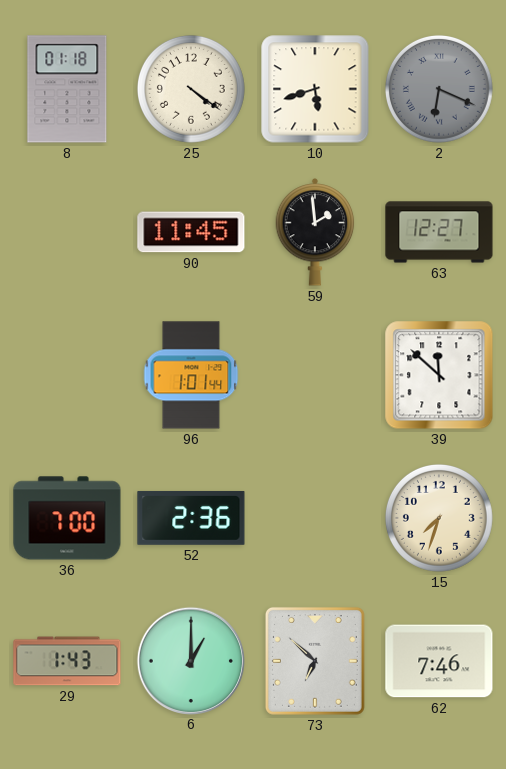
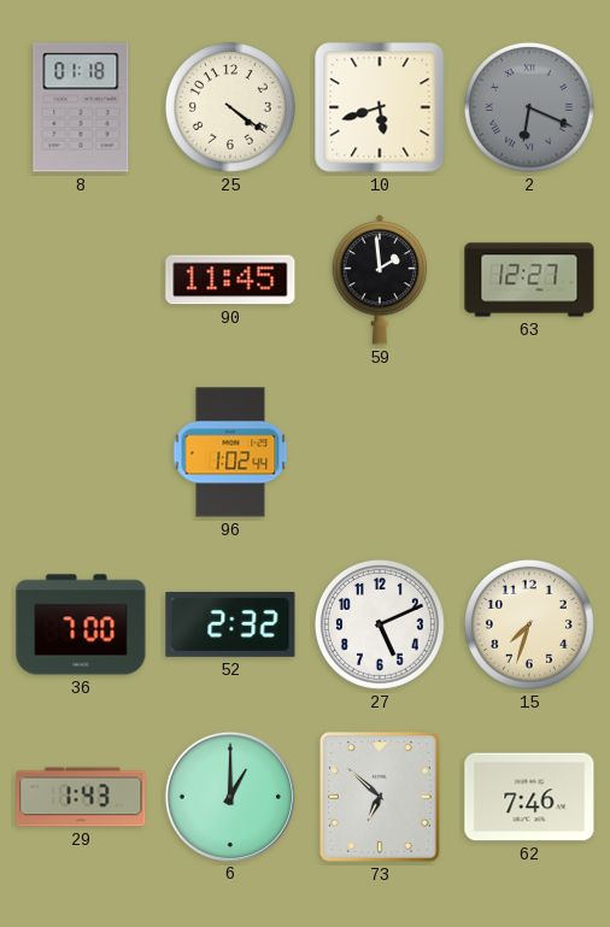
96: 1:01 -> 1:02 (230, 452)
39: 11:52 -> none (439, 375)
52: 2:36 -> 2:32 (230, 624)
27: none -> 5:11 (380, 624)
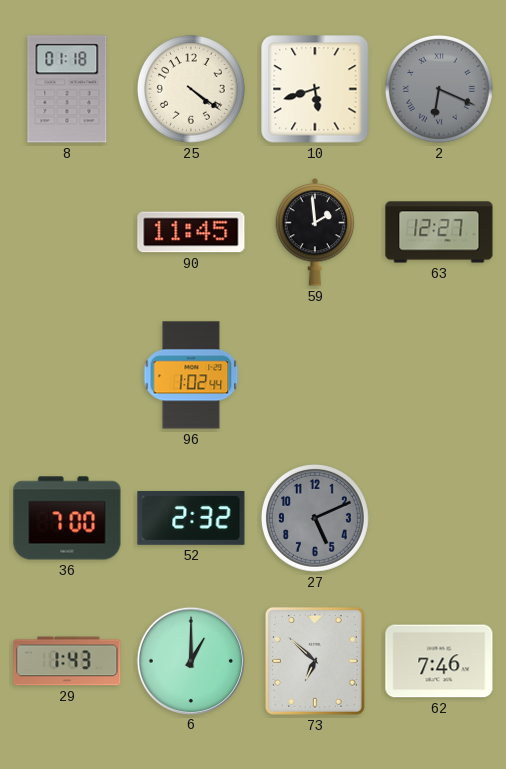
27 dial: white -> grey (315, 518)
15: 7:33 -> none (529, 624)
